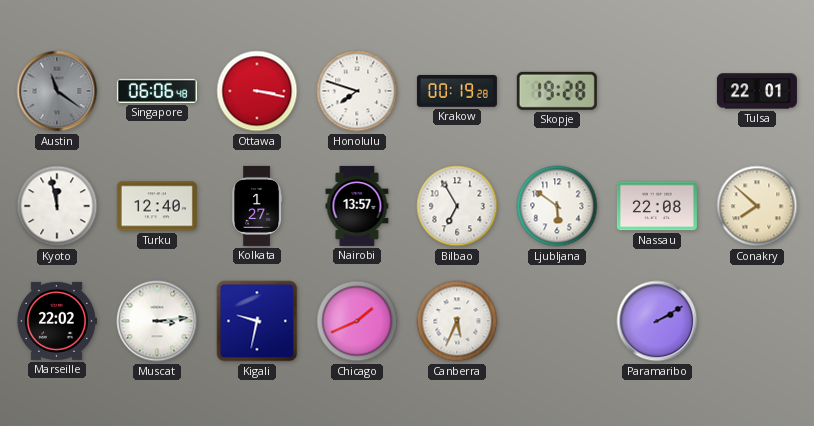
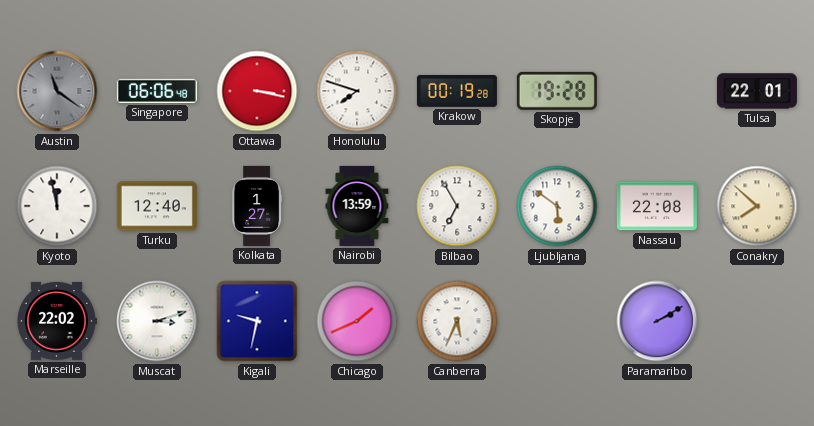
Nairobi: 13:57 -> 13:59 (357, 206)
Muscat: 3:14 -> 3:12 (157, 321)
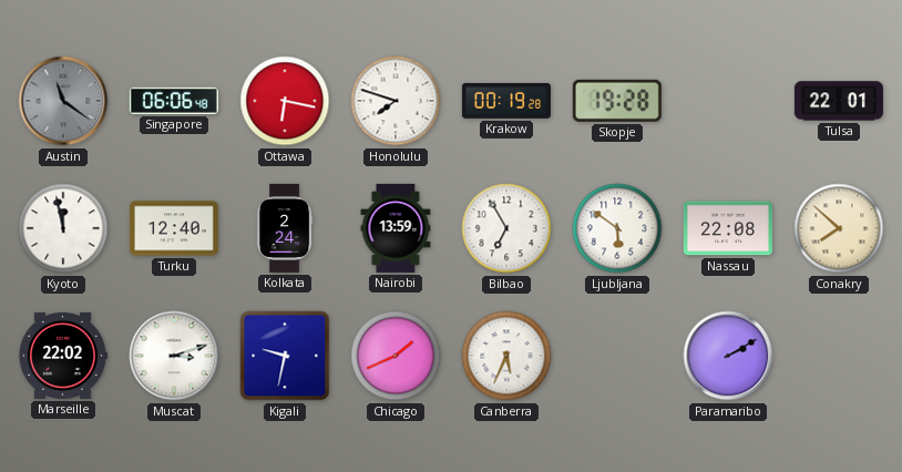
Ottawa: 3:17 -> 6:17 (285, 101)
Kolkata: 1:27 -> 2:24 (285, 228)
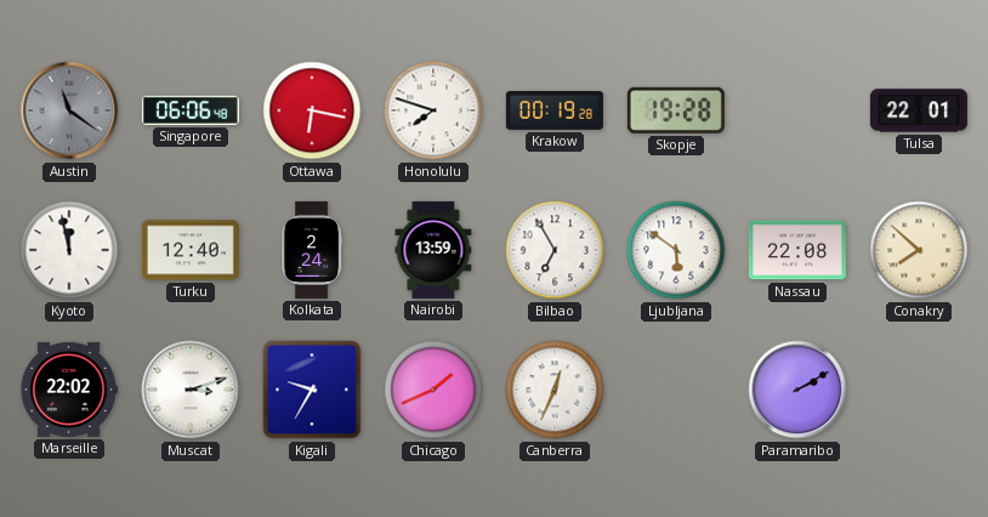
Kigali: 9:32 -> 9:35 (312, 390)
Canberra: 5:34 -> 12:34 (555, 390)
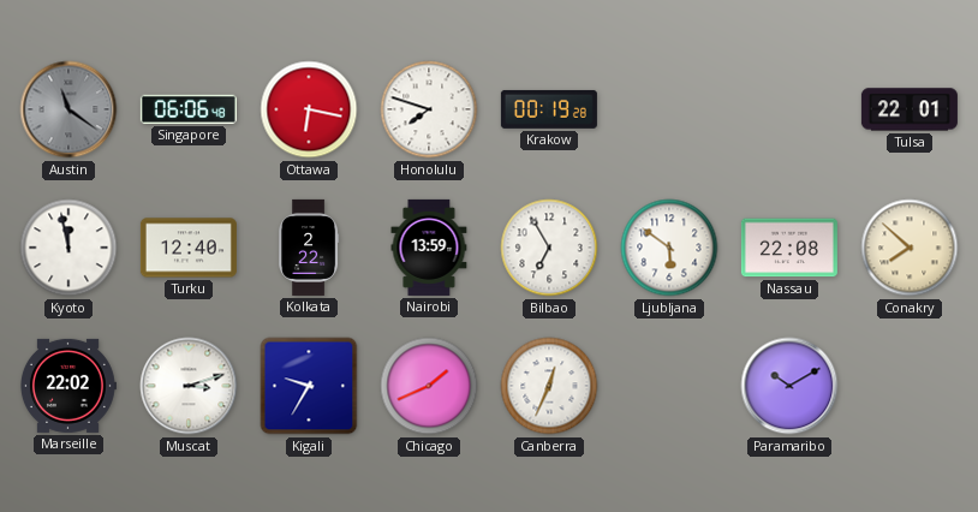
Skopje: 19:28 -> none (676, 110)
Kolkata: 2:24 -> 2:22 (309, 248)
Paramaribo: 2:10 -> 10:10 (789, 386)
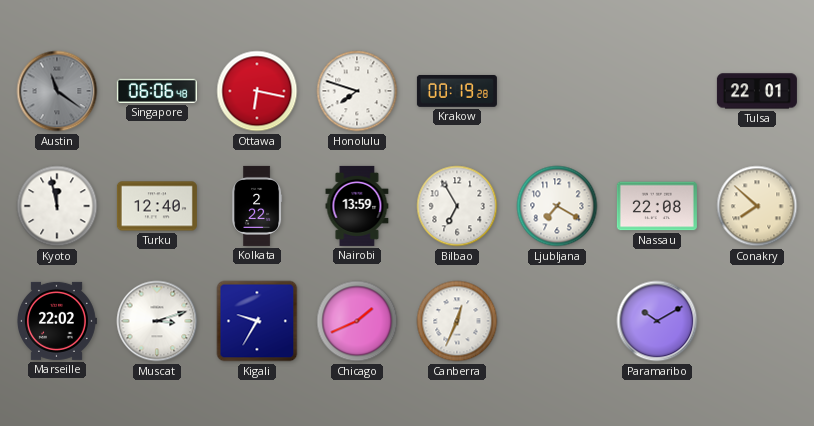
Ljubljana: 5:51 -> 7:20 (557, 206)
